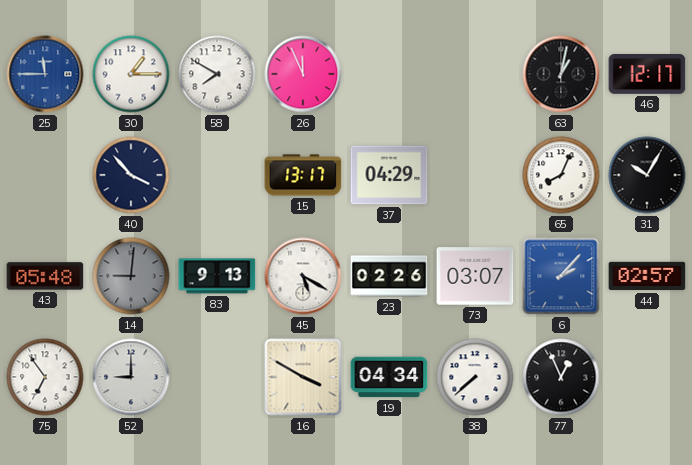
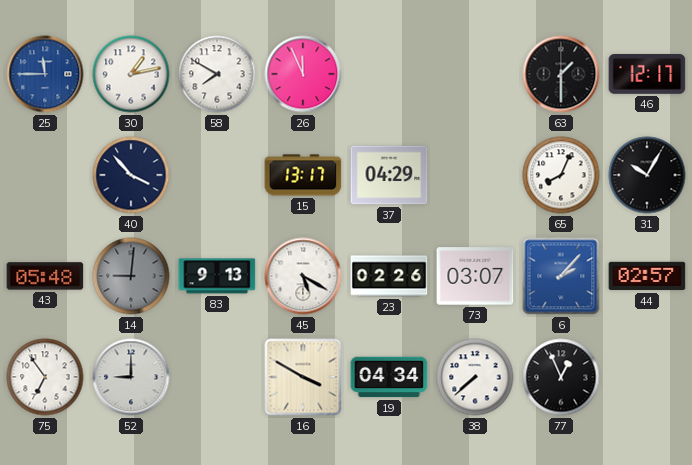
30: 1:15 -> 1:13 (131, 74)
63: 1:02 -> 1:30 (561, 74)
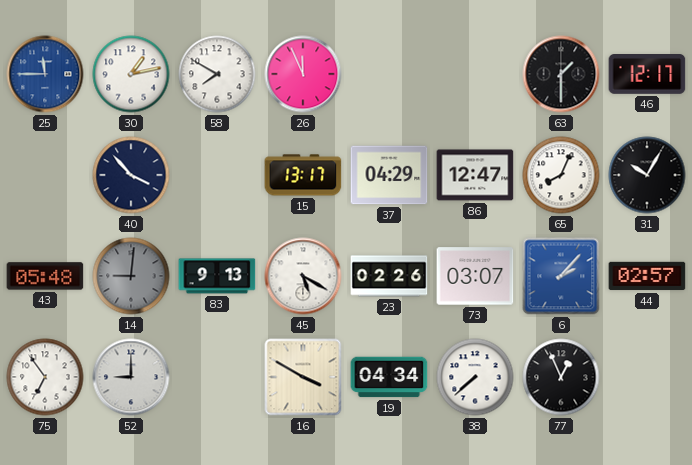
86: none -> 12:47 (475, 175)
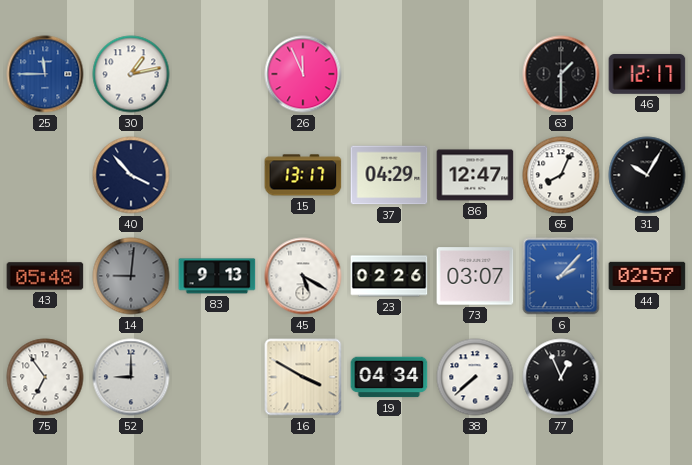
58: 7:50 -> none (217, 74)
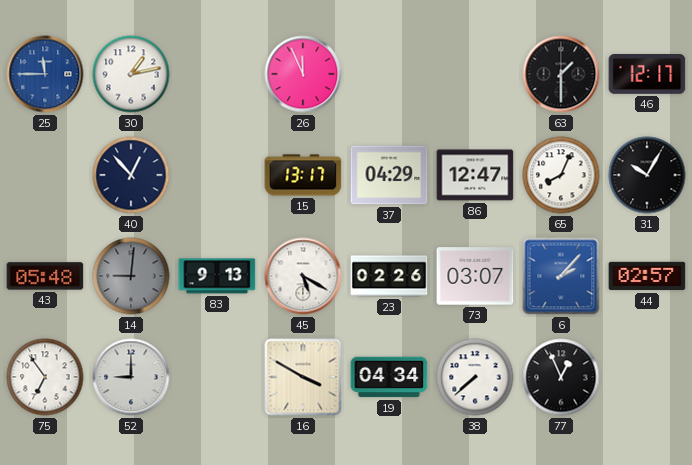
40: 3:53 -> 12:53 (131, 175)
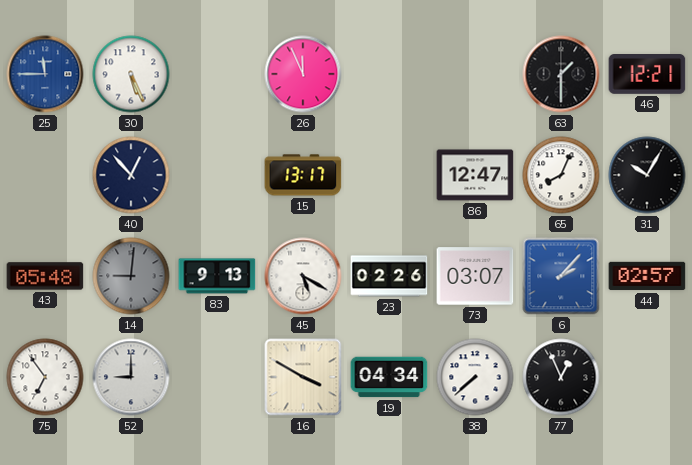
30: 1:13 -> 5:26 (131, 74)
46: 12:17 -> 12:21 (647, 75)
37: 04:29 -> none (389, 175)
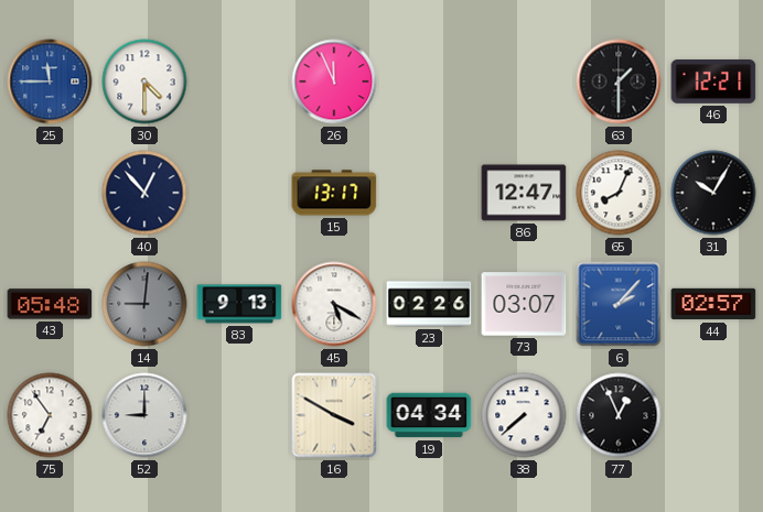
30: 5:26 -> 4:30 (144, 81)
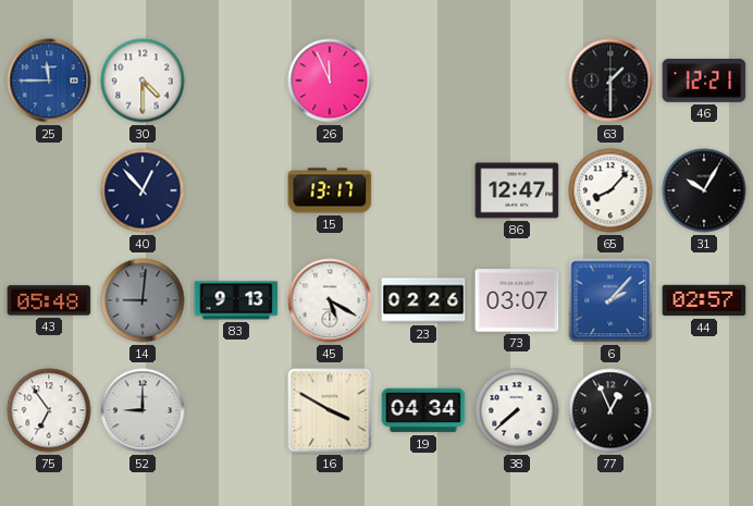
65: 8:04 -> 8:07 (610, 190)
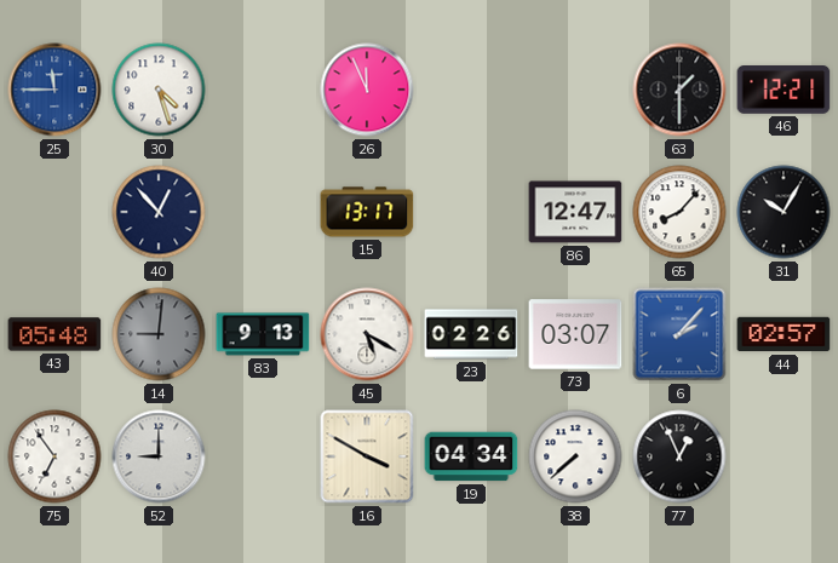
30: 4:30 -> 4:27 (159, 90)
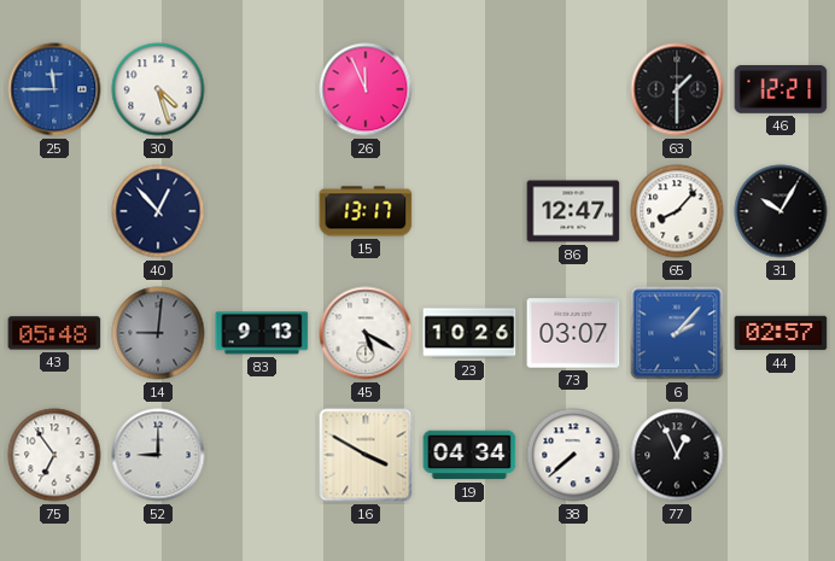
23: 02:26 -> 10:26 (469, 333)
